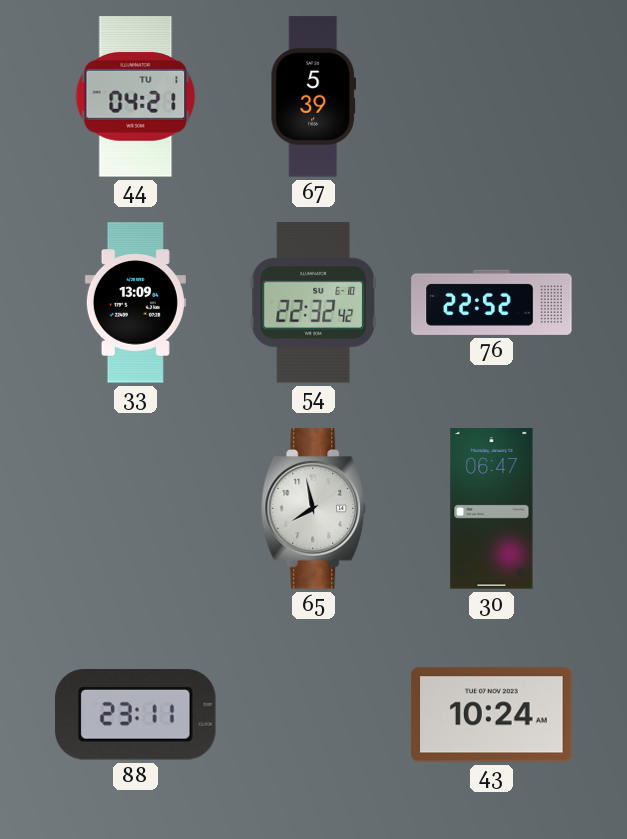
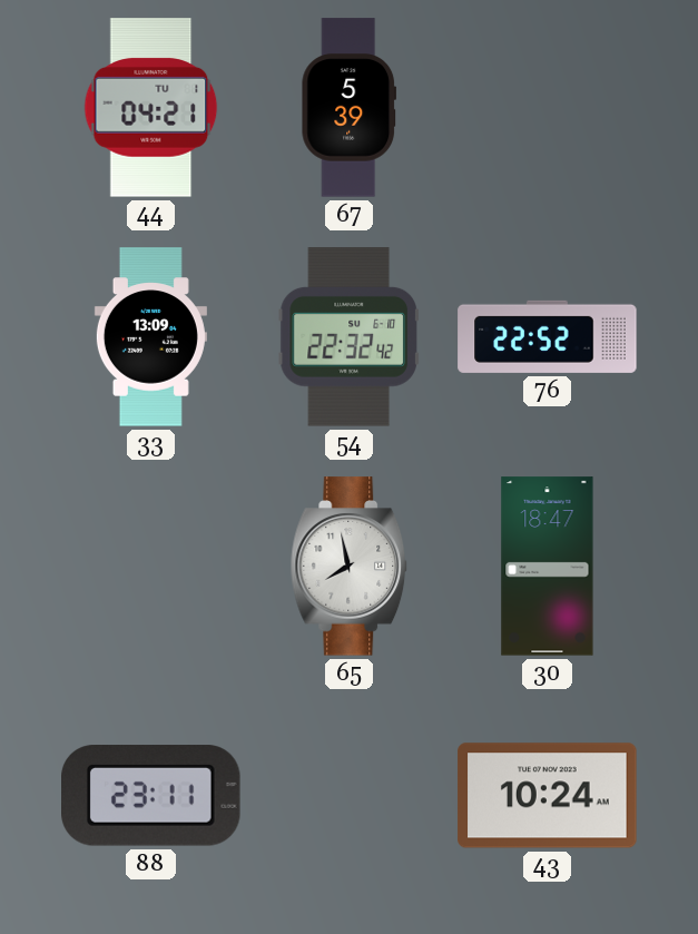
30: 06:47 -> 18:47 (548, 567)
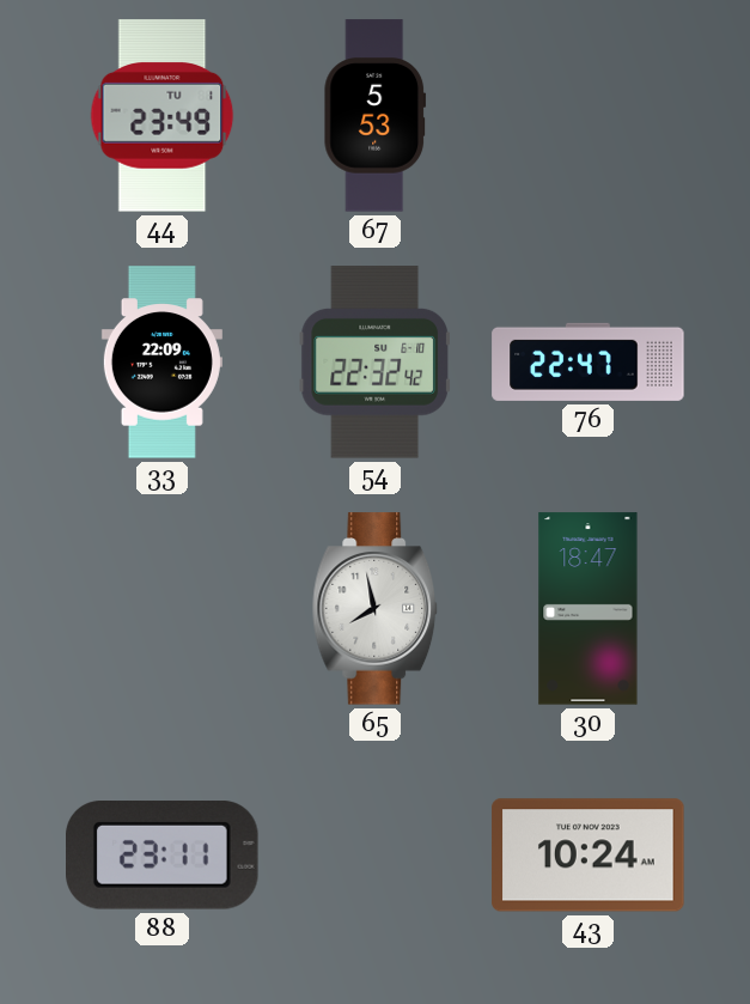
44: 04:21 -> 23:49 (163, 116)
67: 5:39 -> 5:53 (376, 116)
33: 13:09 -> 22:09 (161, 363)
76: 22:52 -> 22:47 (589, 361)
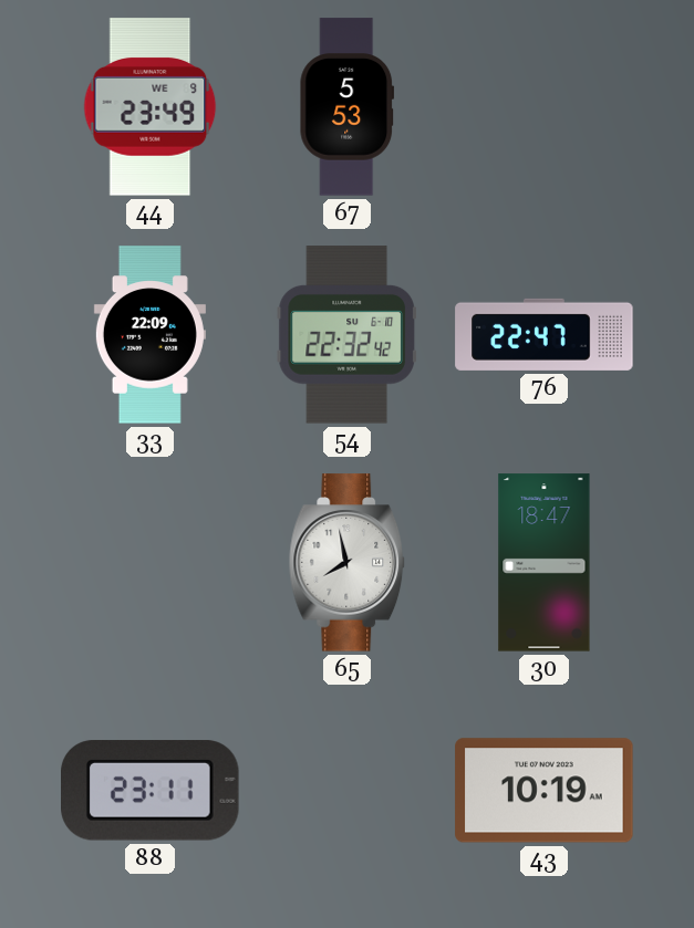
44 date: TU 1 -> WE 9 (151, 107)
43: 10:24 -> 10:19 (545, 791)
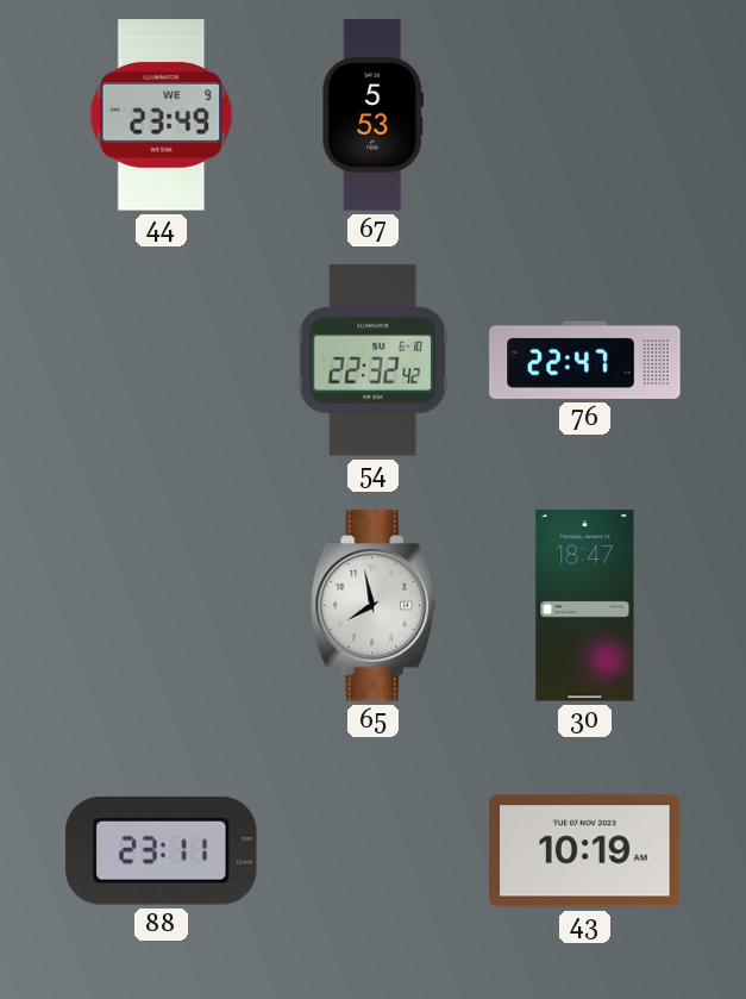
33: 22:09 -> none (149, 335)
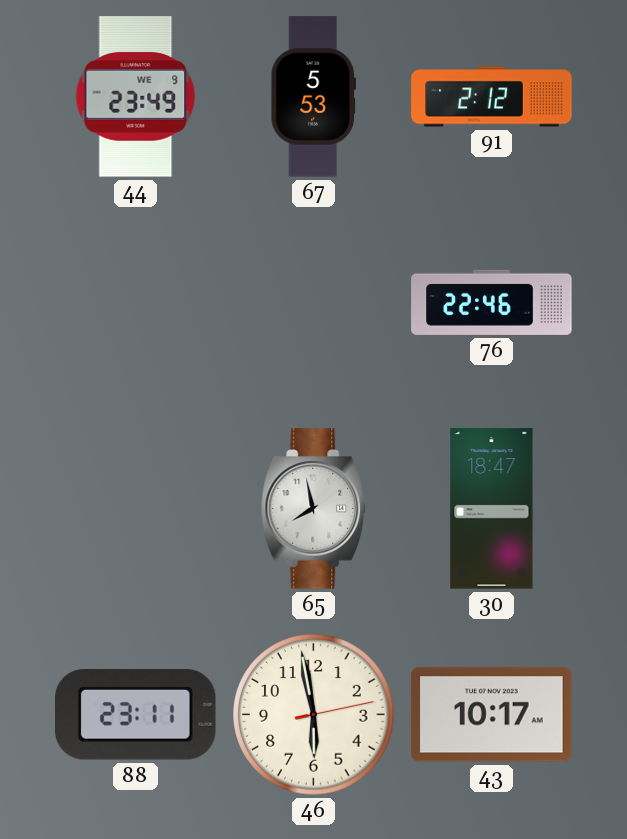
91: none -> 2:12 (492, 97)
54: 22:32 -> none (372, 361)
76: 22:47 -> 22:46 (492, 302)
46: none -> 5:58 (314, 715)
43: 10:19 -> 10:17 (492, 715)
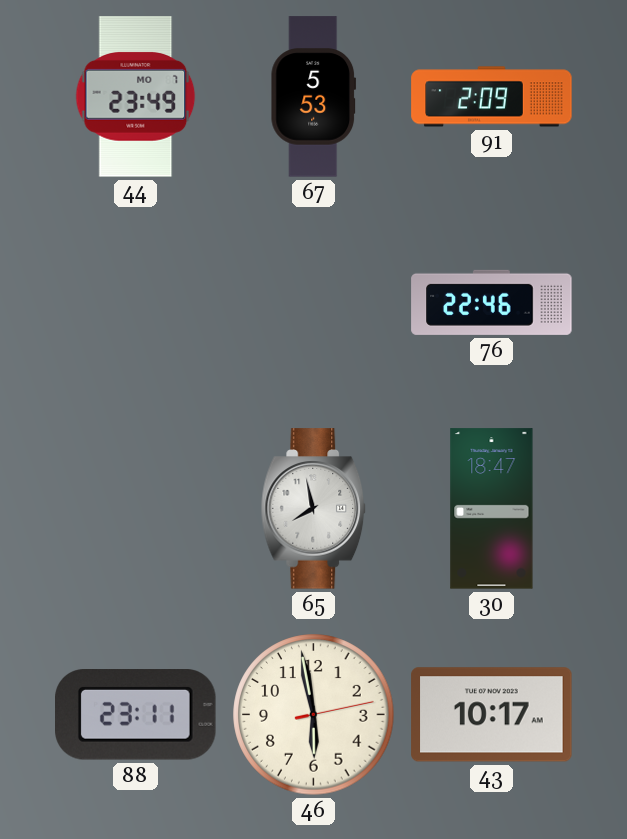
44 date: WE 9 -> MO 7 (136, 97)
91: 2:12 -> 2:09 (492, 97)
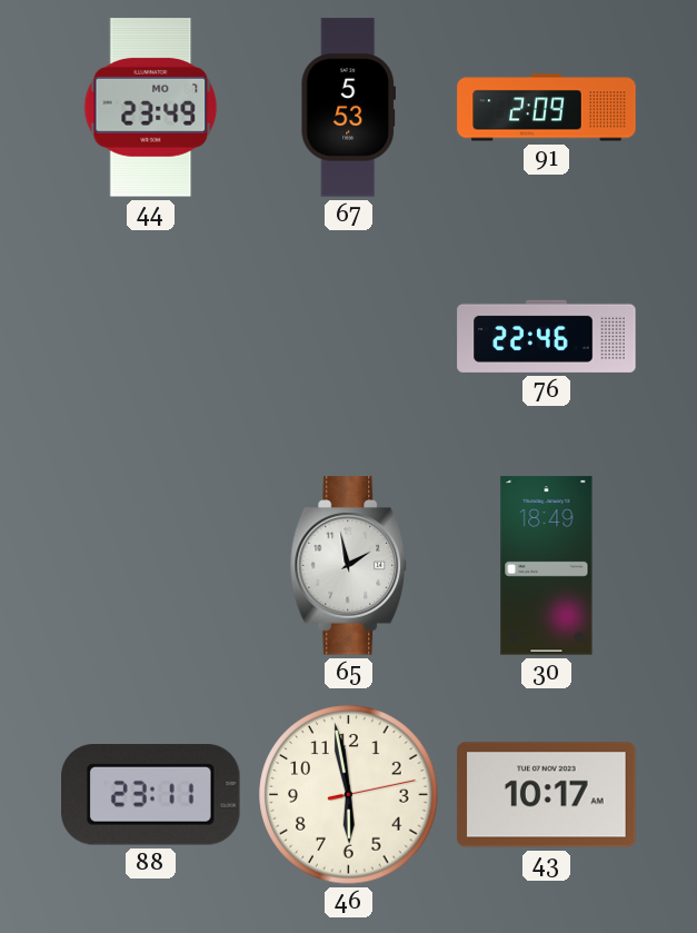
65: 7:58 -> 1:58 (349, 566)
30: 18:47 -> 18:49 (547, 566)
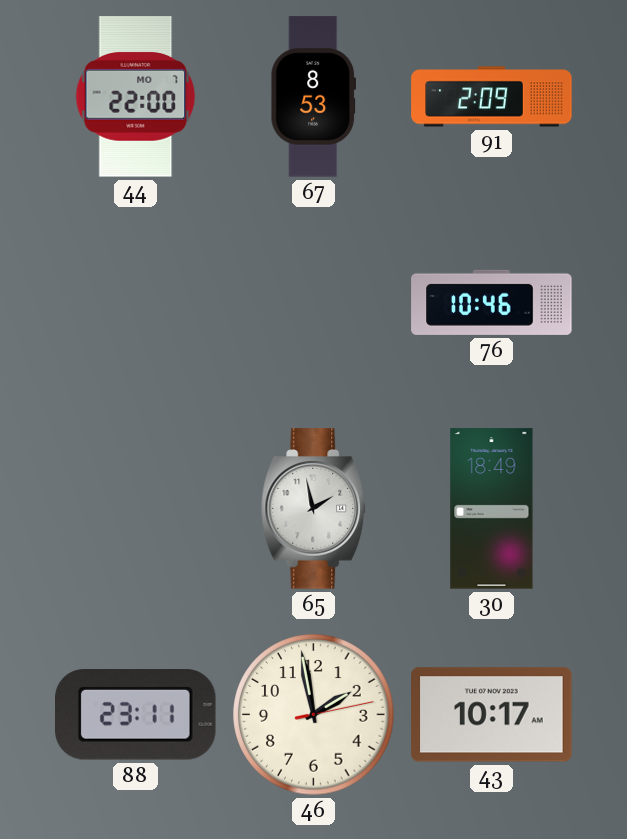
44: 23:49 -> 22:00 (136, 97)
67: 5:53 -> 8:53 (314, 97)
76: 22:46 -> 10:46 (492, 302)
46: 5:58 -> 1:58 (314, 715)
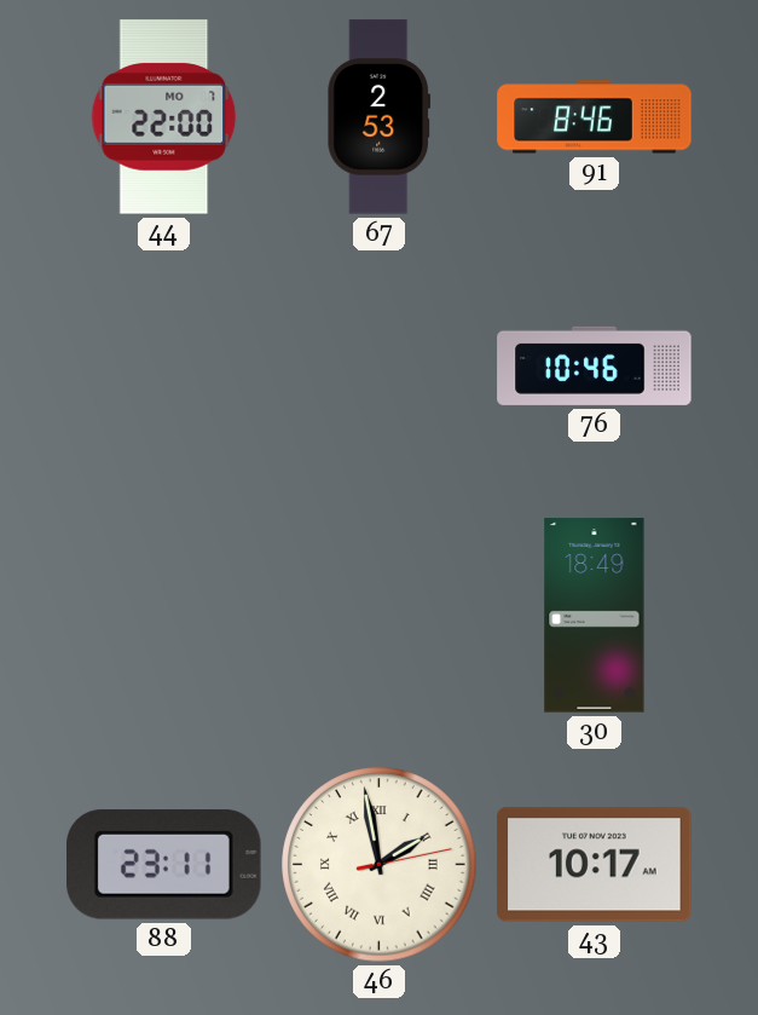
67: 8:53 -> 2:53 (380, 117)
91: 2:09 -> 8:46 (595, 117)
65: 1:58 -> none (314, 509)
46 numerals: Arabic -> Roman (380, 865)
